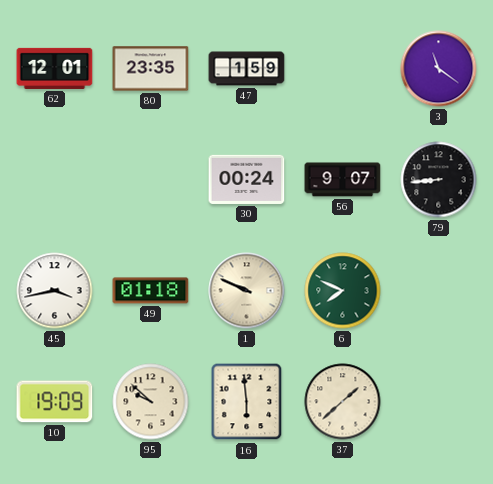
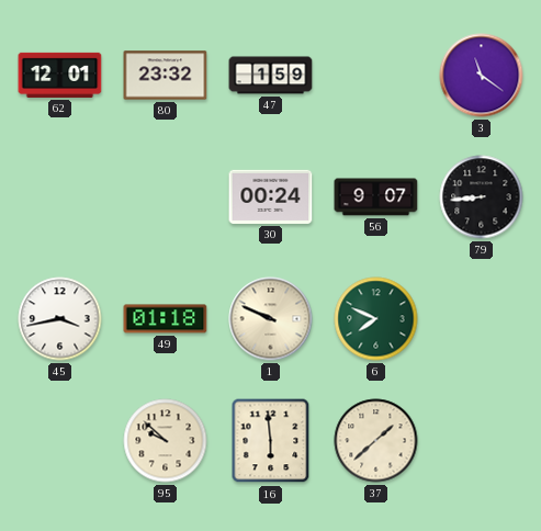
80: 23:35 -> 23:32 (166, 76)
10: 19:09 -> none (55, 402)
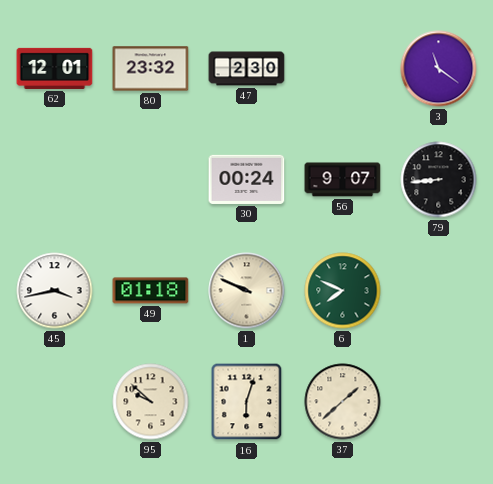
47: 1:59 -> 2:30 (247, 69)
16: 5:59 -> 6:03 (247, 402)
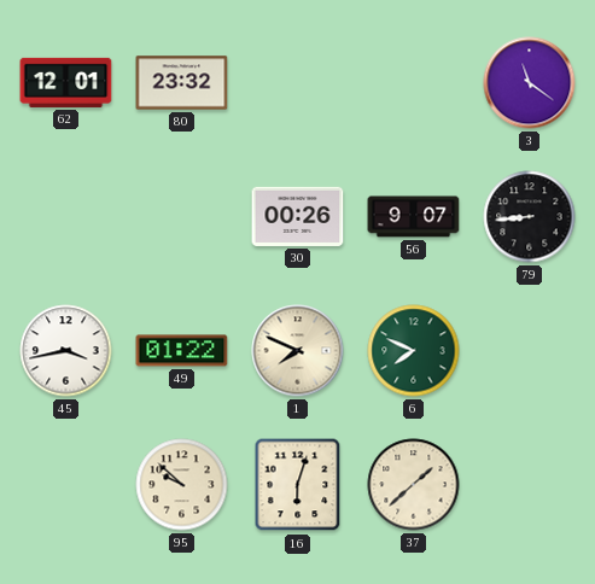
47: 2:30 -> none (247, 69)
30: 00:24 -> 00:26 (298, 216)
49: 01:18 -> 01:22 (182, 351)
1: 9:49 -> 7:49 (298, 351)
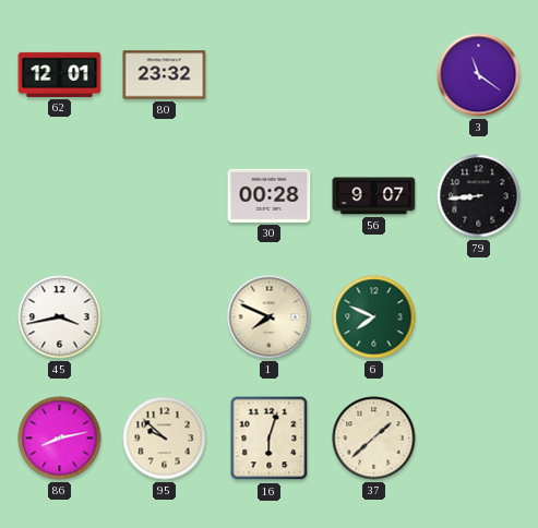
30: 00:26 -> 00:28 (270, 195)
49: 01:22 -> none (182, 351)
86: none -> 8:13 (60, 439)
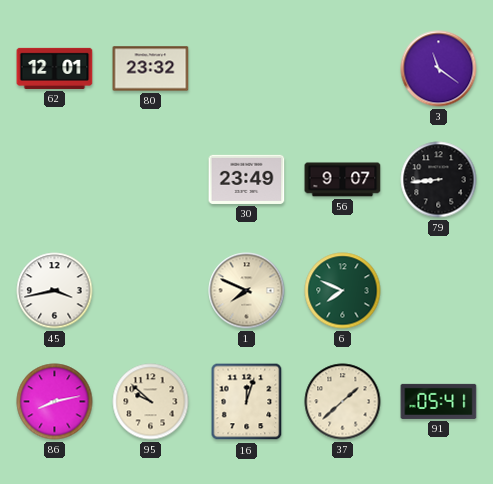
30: 00:28 -> 23:49 (247, 179)
16: 6:03 -> 12:03 (247, 402)
91: none -> 05:41 (439, 401)
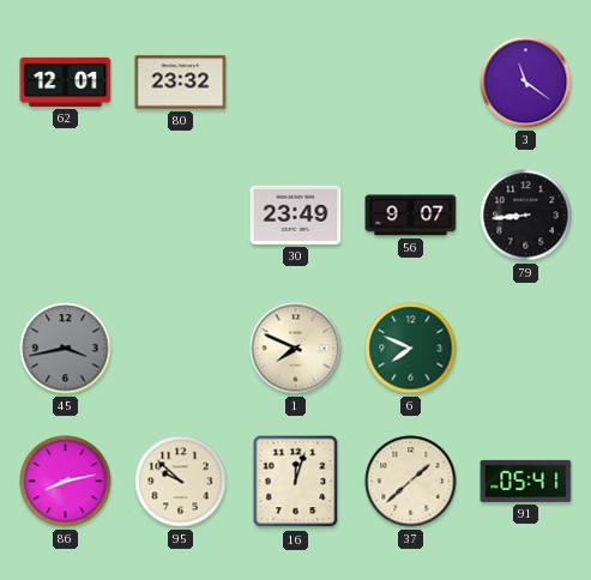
45 dial: white -> grey (66, 349)
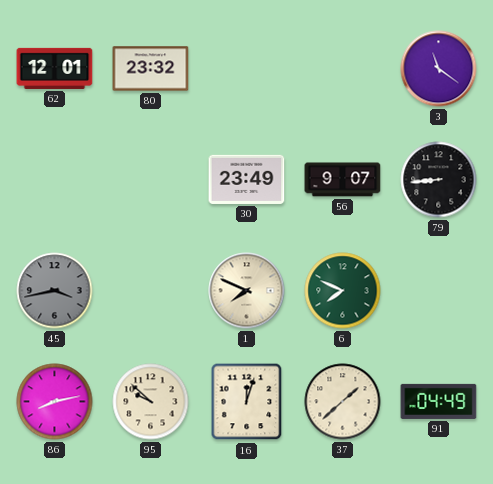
91: 05:41 -> 04:49 (439, 401)
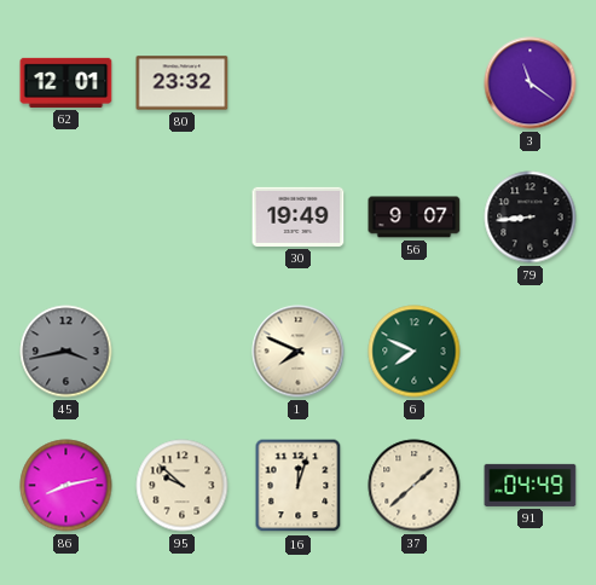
30: 23:49 -> 19:49 (299, 216)
